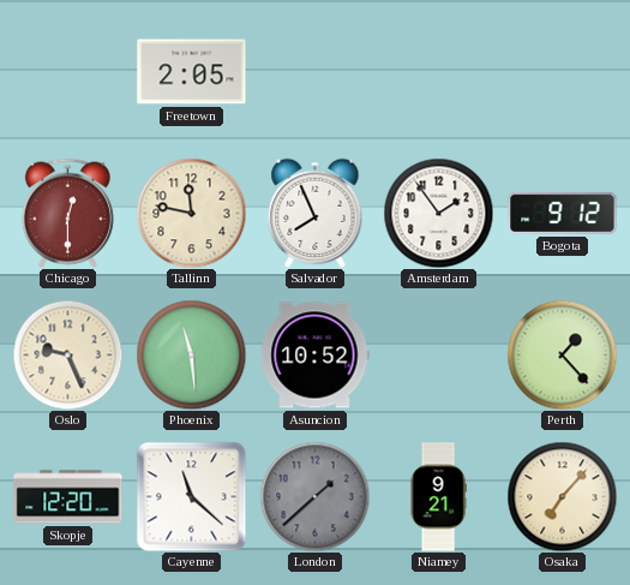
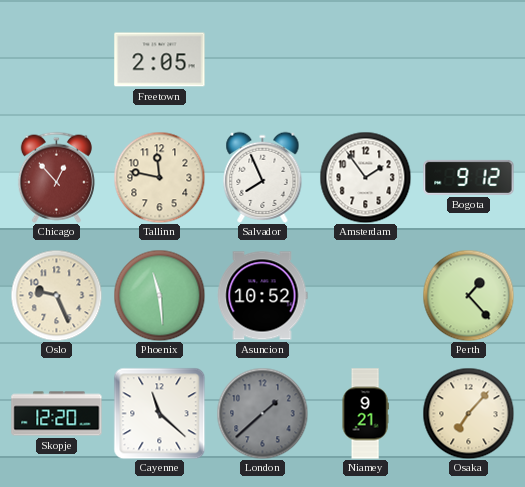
Chicago: 12:30 -> 12:53 (56, 177)
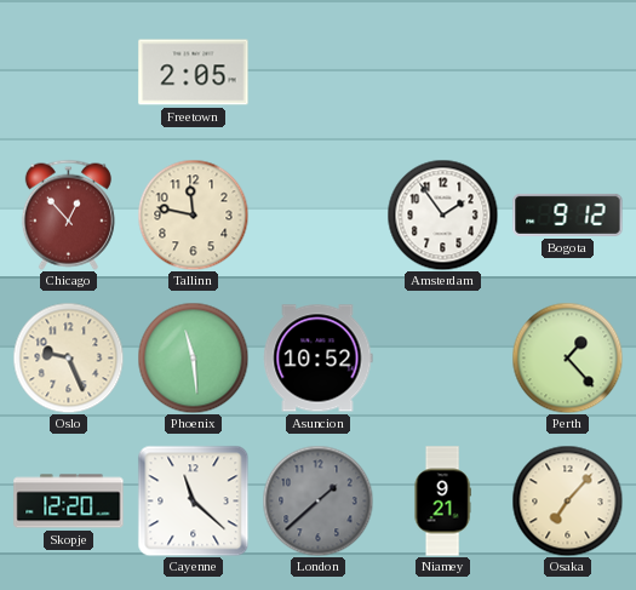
Salvador: 7:56 -> none (263, 177)
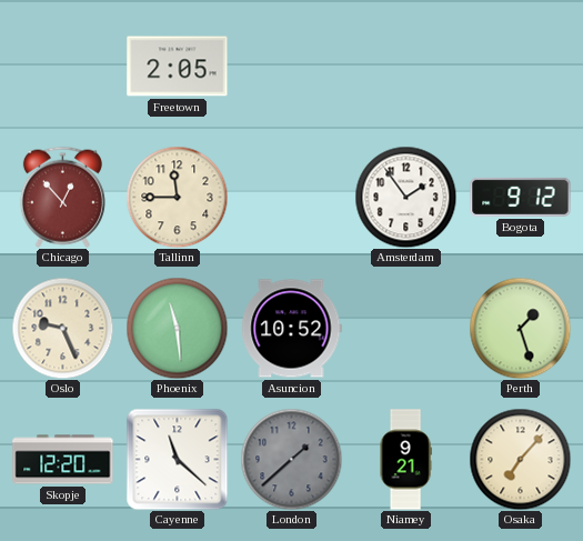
Tallinn: 11:47 -> 11:45 (177, 197)
Perth: 1:23 -> 1:27 (520, 328)
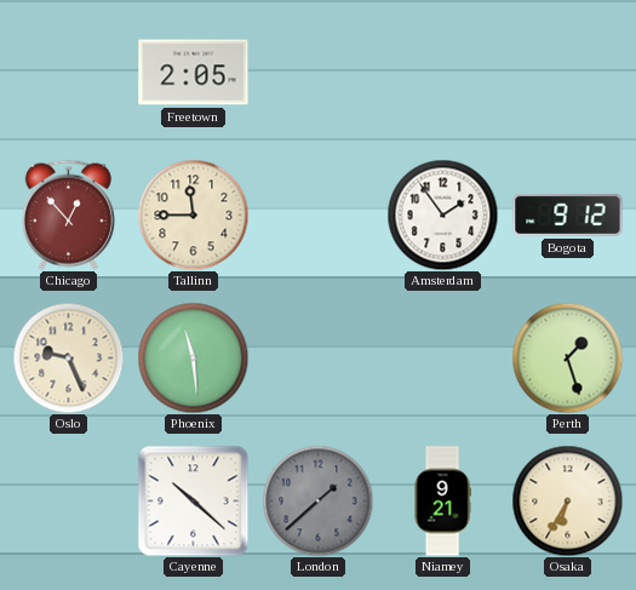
Asuncion: 10:52 -> none (291, 329)
Skopje: 12:20 -> none (63, 460)
Cayenne: 11:22 -> 10:22 (193, 500)
Osaka: 7:07 -> 6:35 (567, 500)
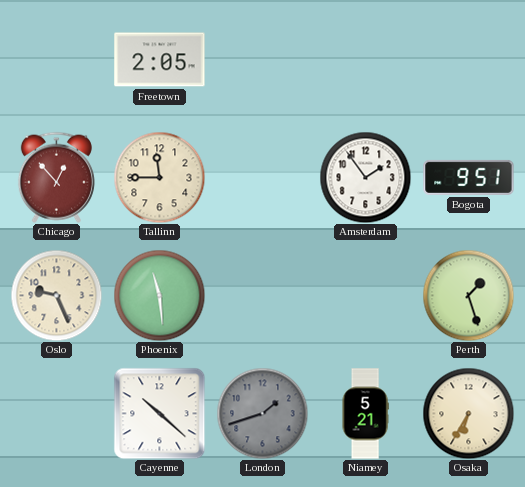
Bogota: 9:12 -> 9:51 (469, 177)
London: 1:38 -> 1:42 (262, 413)
Niamey: 9:21 -> 5:21 (365, 414)
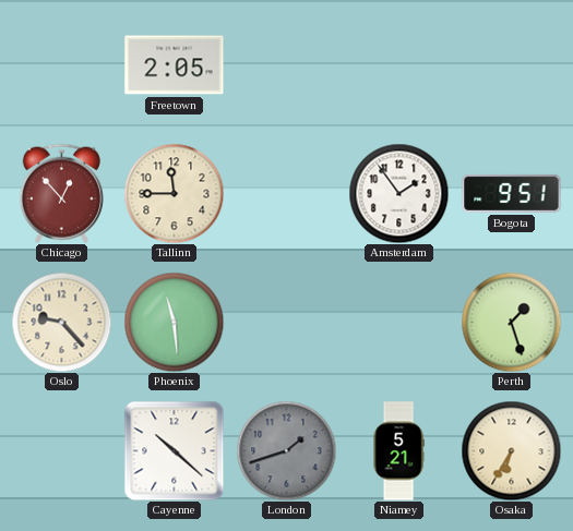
Oslo: 9:26 -> 9:23 (61, 322)
